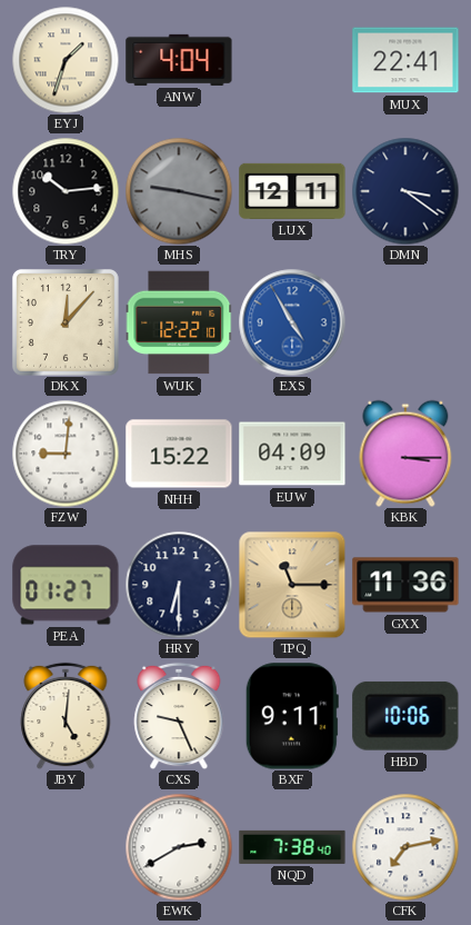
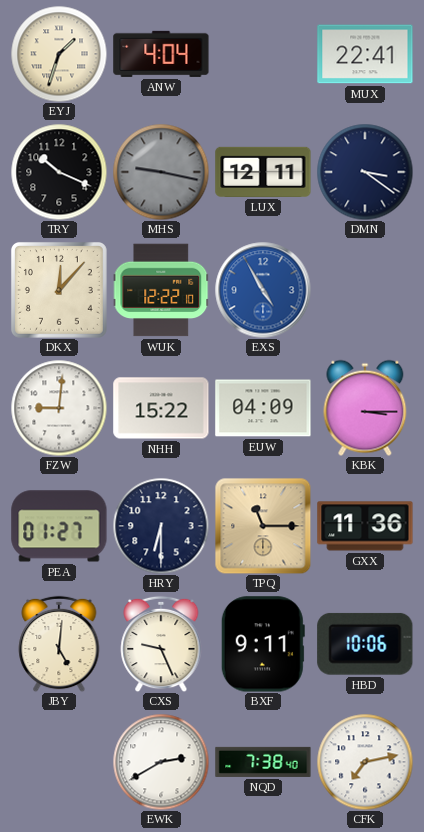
TRY: 10:14 -> 10:19 (59, 172)
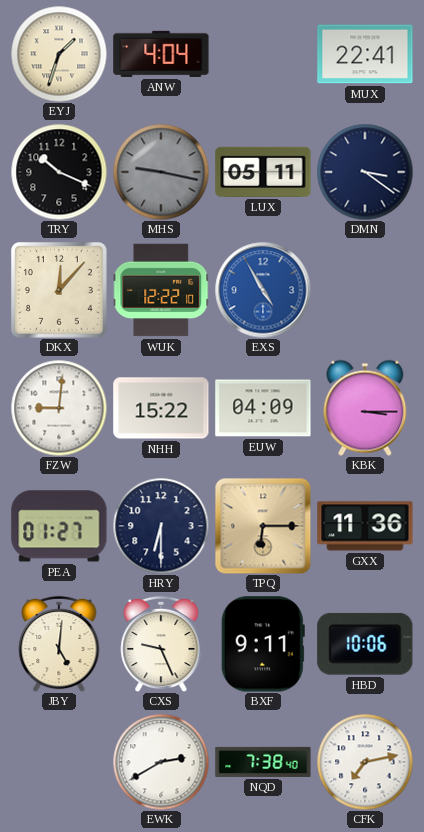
LUX: 12:11 -> 05:11 (263, 172)
TPQ: 11:15 -> 6:15 (263, 526)
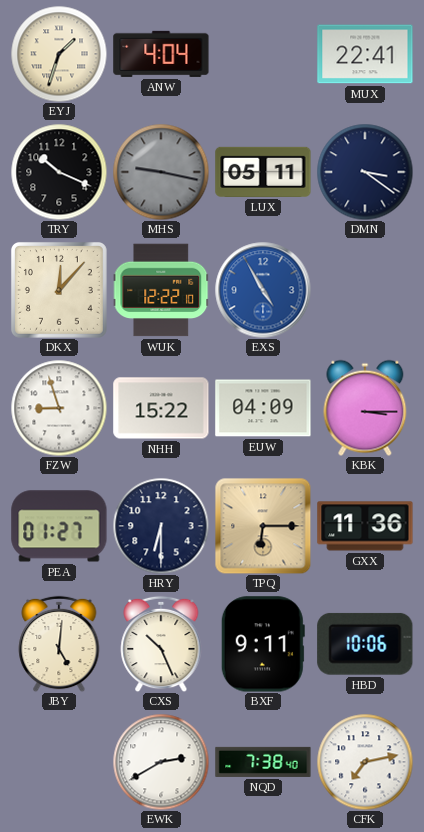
FZW: 9:01 -> 8:57 (59, 408)
CXS: 9:26 -> 10:26 (161, 644)
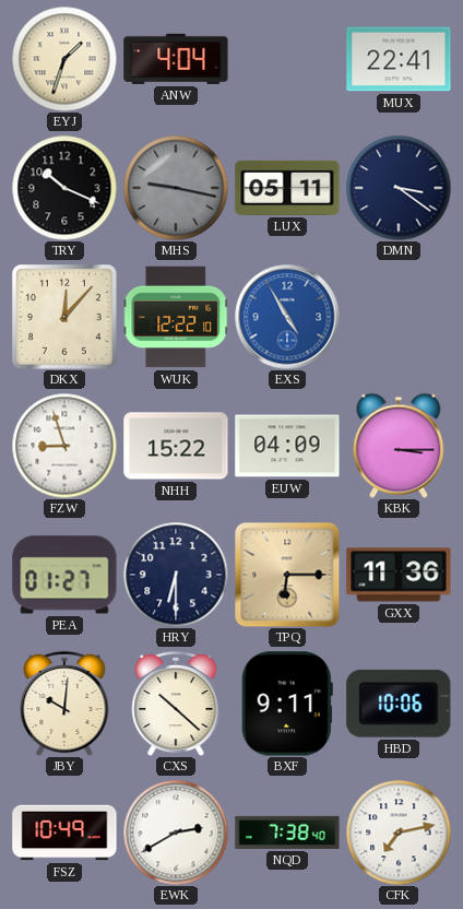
JBY: 5:01 -> 10:01 (64, 704)
CXS: 10:26 -> 10:22 (176, 704)
FSZ: none -> 10:49 (64, 833)
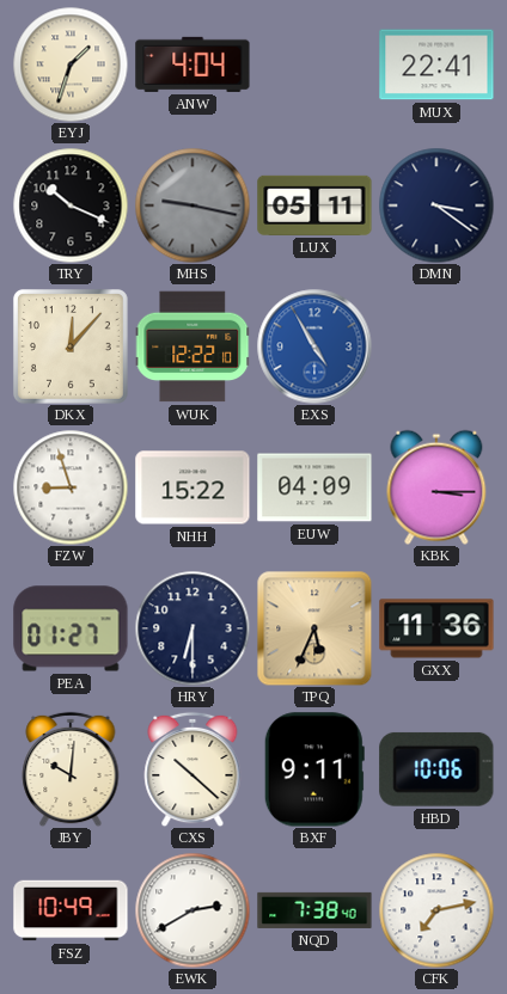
TPQ: 6:15 -> 5:34 (314, 628)
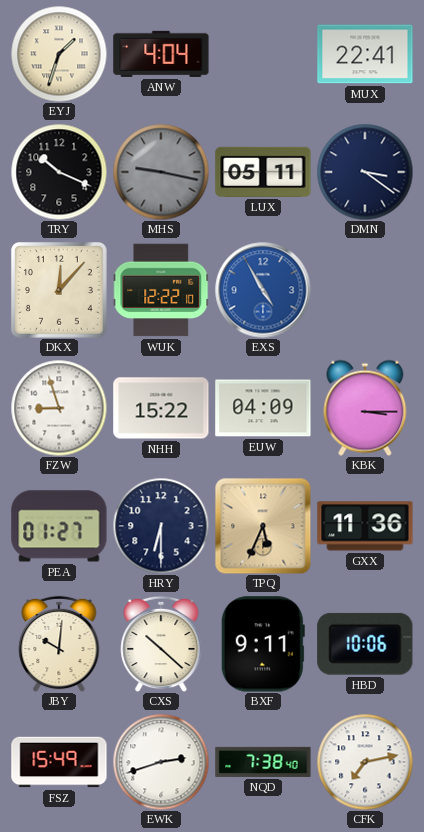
FSZ: 10:49 -> 15:49 (59, 762)
EWK: 2:40 -> 2:42 (161, 762)
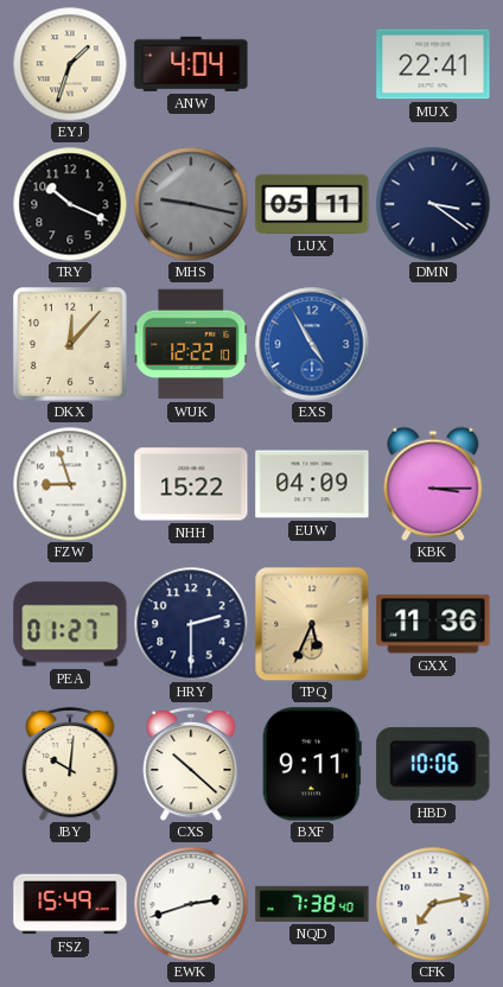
HRY: 6:30 -> 2:30 (191, 624)
